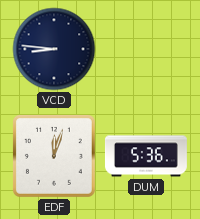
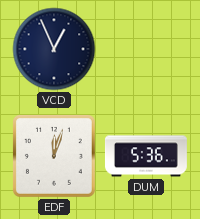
VCD: 8:46 -> 12:56 (54, 49)
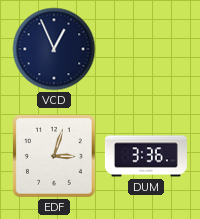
EDF: 12:03 -> 3:03 (54, 156)
DUM: 5:36 -> 3:36 (146, 156)
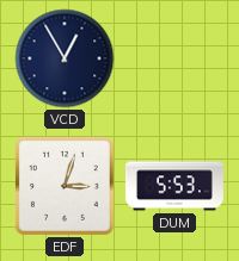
VCD: 12:56 -> 12:55 (65, 58)
DUM: 3:36 -> 5:53 (174, 186)
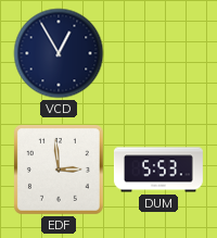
EDF: 3:03 -> 2:59 (59, 170)
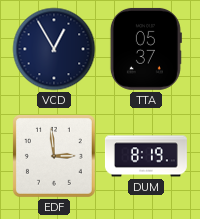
TTA: none -> 05:37 (146, 49)
DUM: 5:53 -> 8:19 (146, 156)
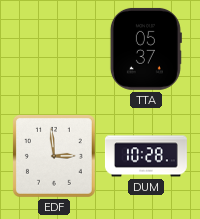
VCD: 12:55 -> none (54, 49)
DUM: 8:19 -> 10:28 (146, 156)
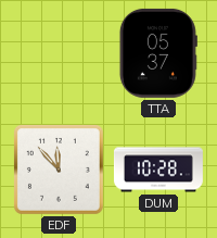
EDF: 2:59 -> 11:53 (59, 170)
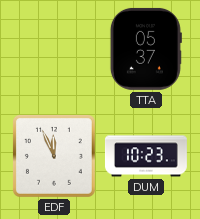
EDF: 11:53 -> 11:56 (54, 156)
DUM: 10:28 -> 10:23 (146, 156)
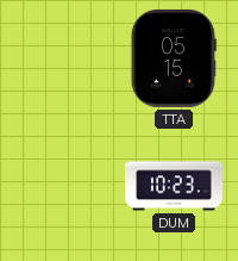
TTA: 05:37 -> 05:15 (174, 58)
EDF: 11:56 -> none (54, 156)
